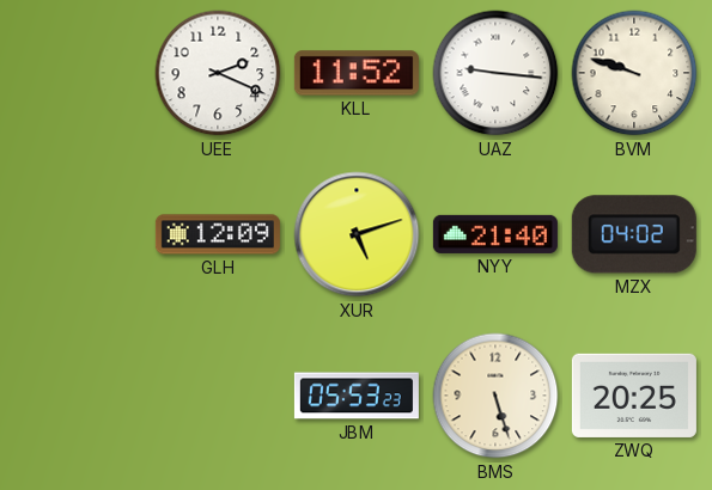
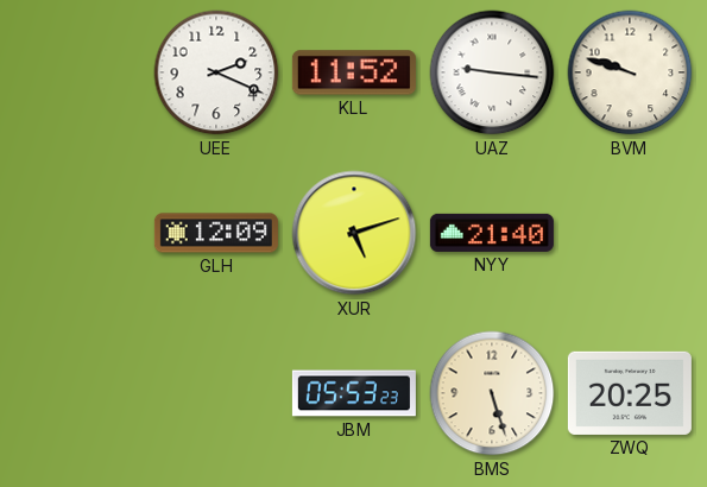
MZX: 04:02 -> none (634, 234)
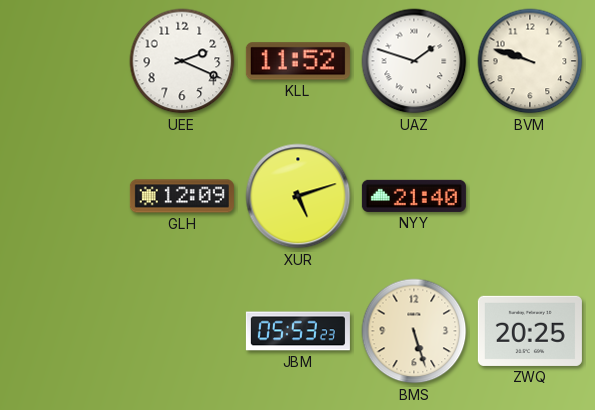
UAZ: 9:16 -> 1:48 (414, 61)
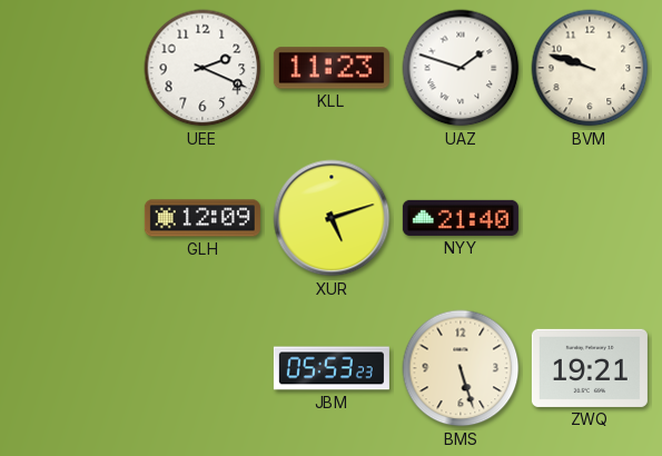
KLL: 11:52 -> 11:23 (332, 68)
ZWQ: 20:25 -> 19:21 (590, 368)
